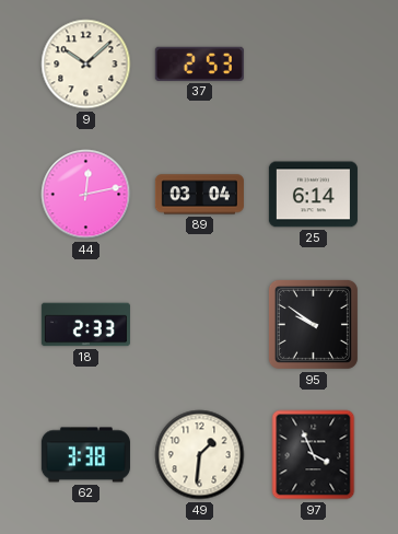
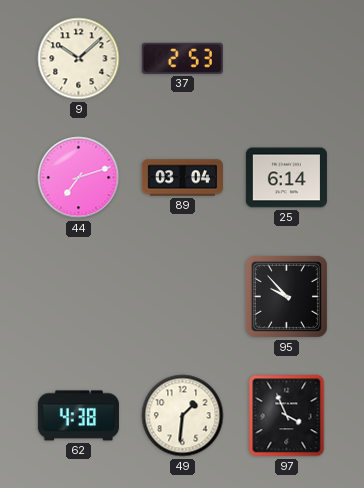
44: 12:13 -> 7:12 (79, 178)
18: 2:33 -> none (85, 325)
95: 9:51 -> 9:53 (286, 296)
62: 3:38 -> 4:38 (78, 416)
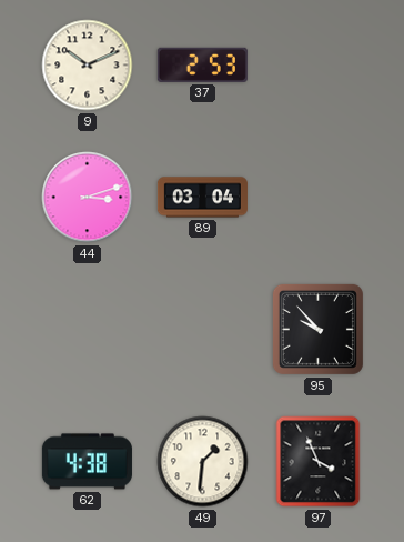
9: 10:08 -> 10:11 (88, 66)
44: 7:12 -> 3:12 (88, 198)
25: 6:14 -> none (286, 178)
